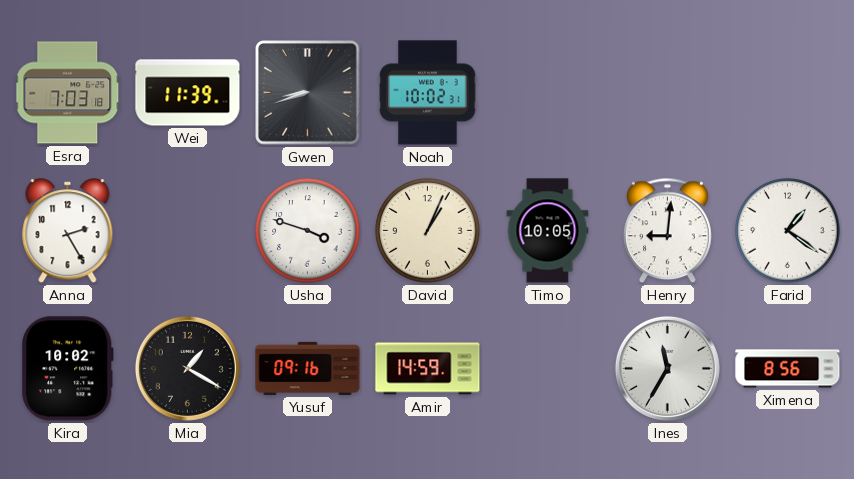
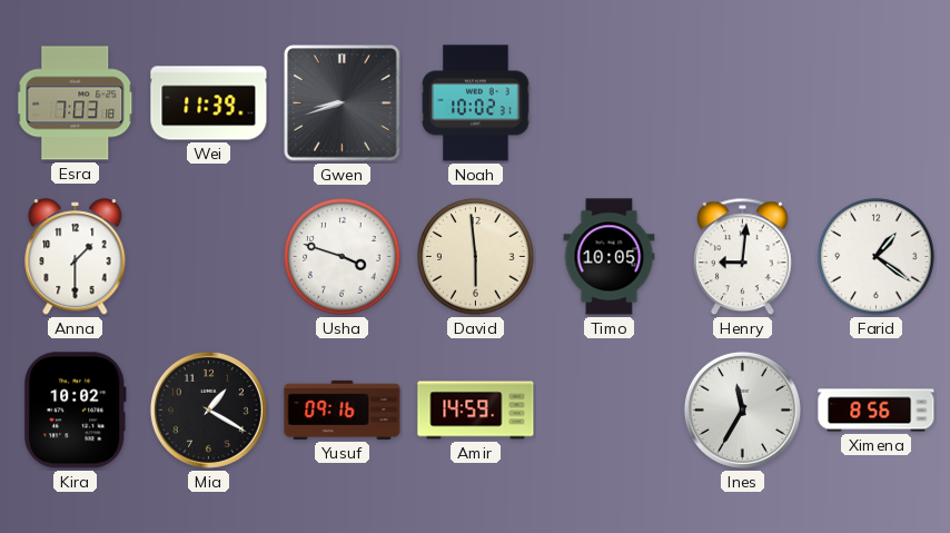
Anna: 2:25 -> 1:30 (76, 257)
David: 1:04 -> 5:59 (476, 257)
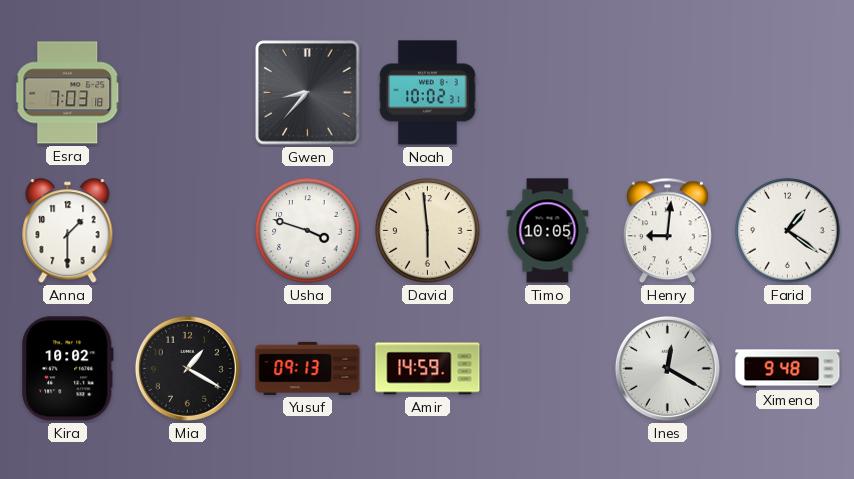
Wei: 11:39 -> none (209, 103)
Gwen: 8:42 -> 8:37 (308, 93)
Yusuf: 09:16 -> 09:13 (308, 368)
Ines: 11:35 -> 12:20 (667, 368)
Ximena: 8:56 -> 9:48 (788, 369)
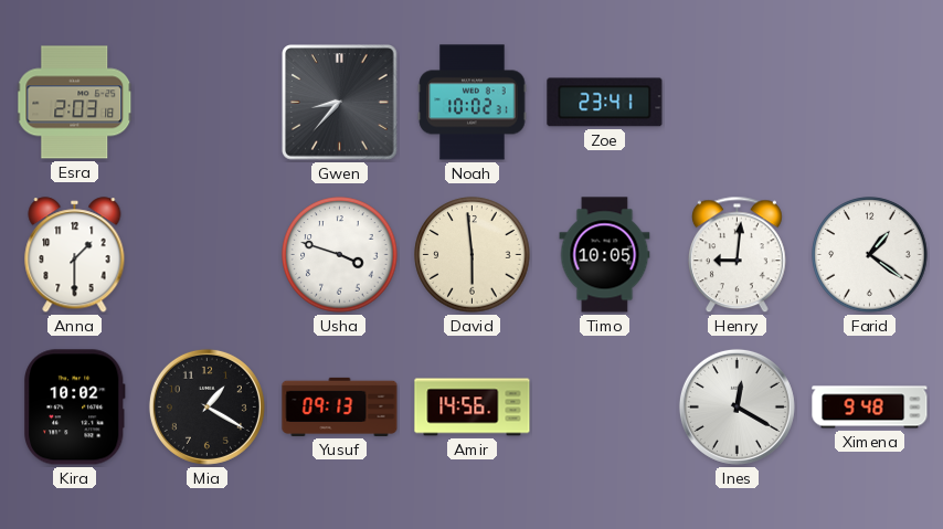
Esra: 7:03 -> 2:03 (75, 103)
Zoe: none -> 23:41 (605, 103)
Amir: 14:59 -> 14:56 (473, 408)
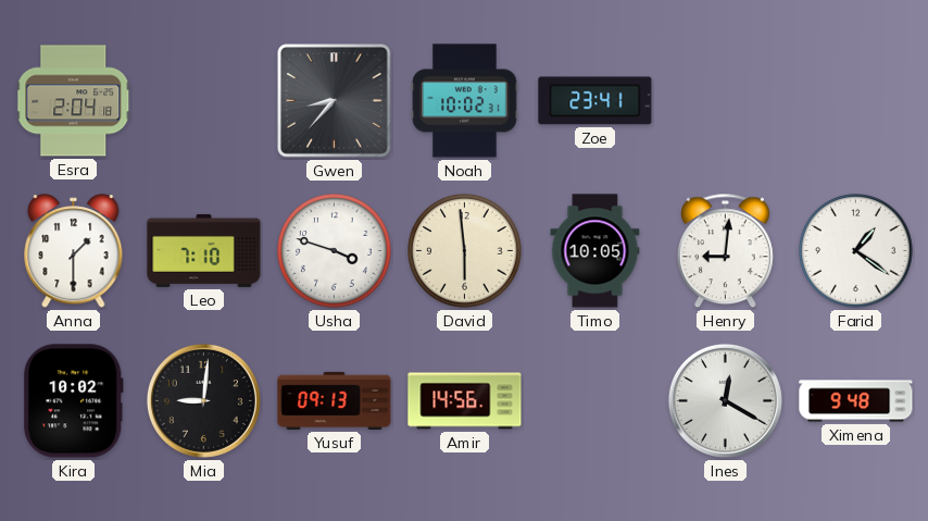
Esra: 2:03 -> 2:04 (74, 101)
Leo: none -> 7:10 (204, 250)
Mia: 1:20 -> 9:01 (203, 400)
